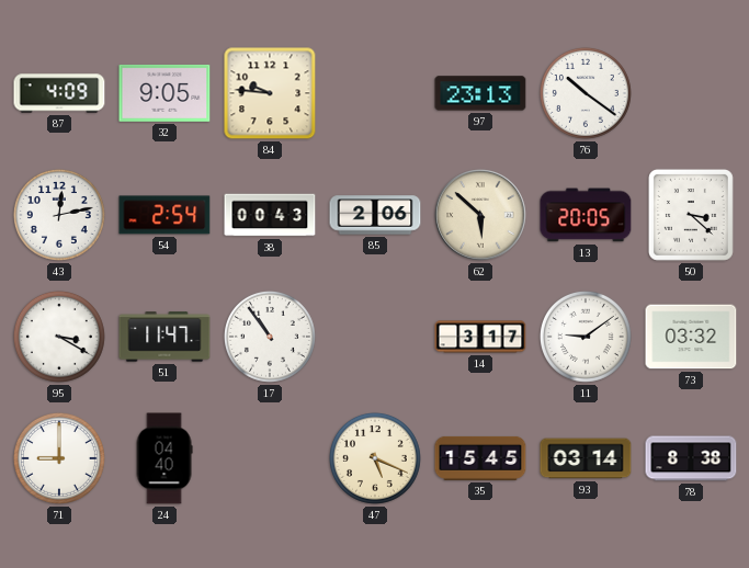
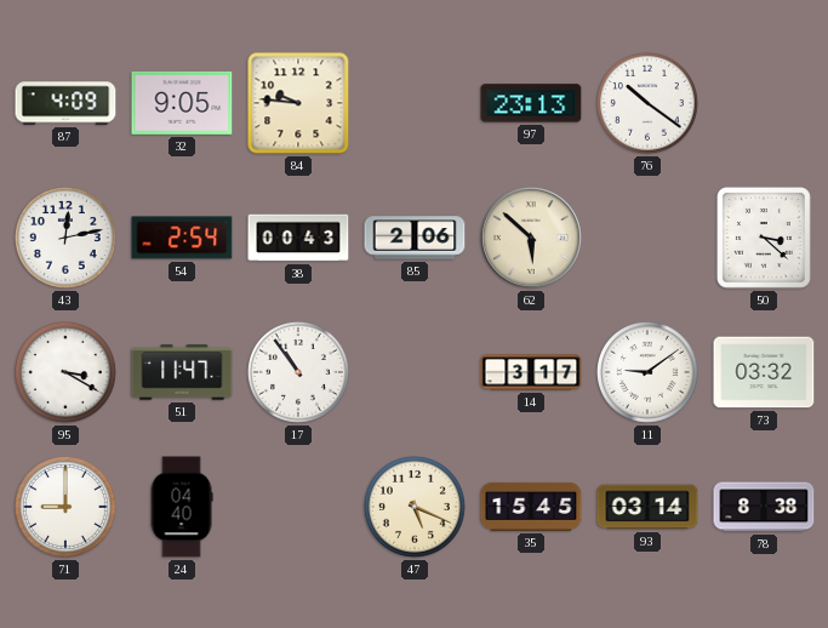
13: 20:05 -> none (586, 215)
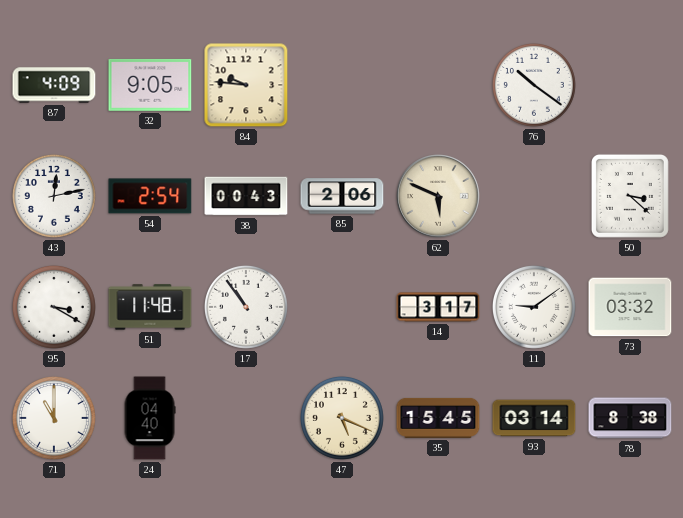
97: 23:13 -> none (531, 103)
62: 5:52 -> 5:49 (438, 196)
51: 11:47 -> 11:48 (150, 307)
71: 9:00 -> 11:00 (54, 418)
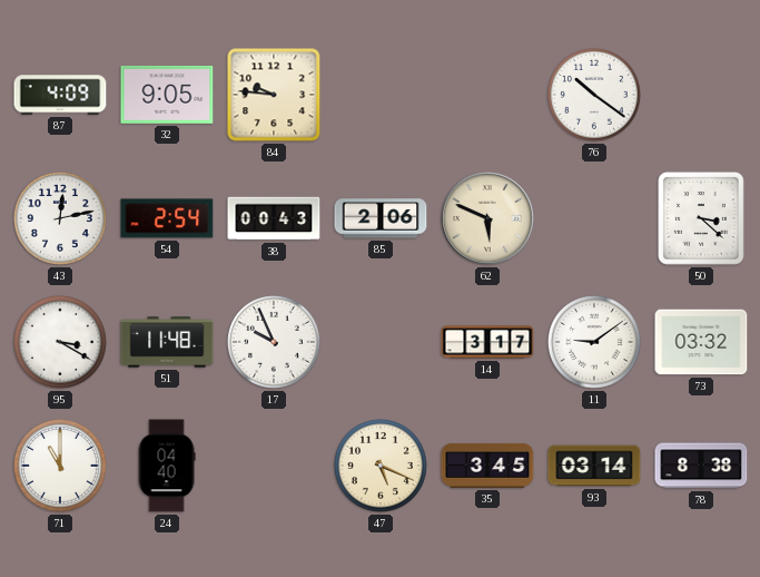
17: 10:54 -> 9:56 (274, 342)
35: 15:45 -> 3:45 (487, 466)
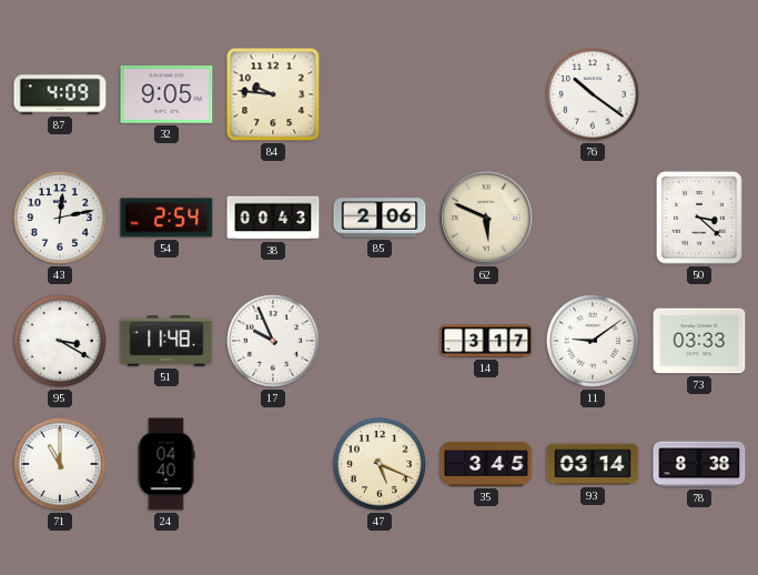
73: 03:32 -> 03:33 (699, 341)
